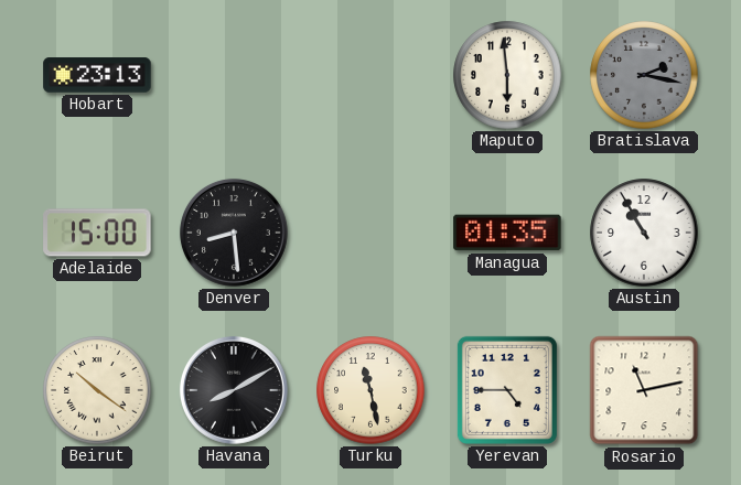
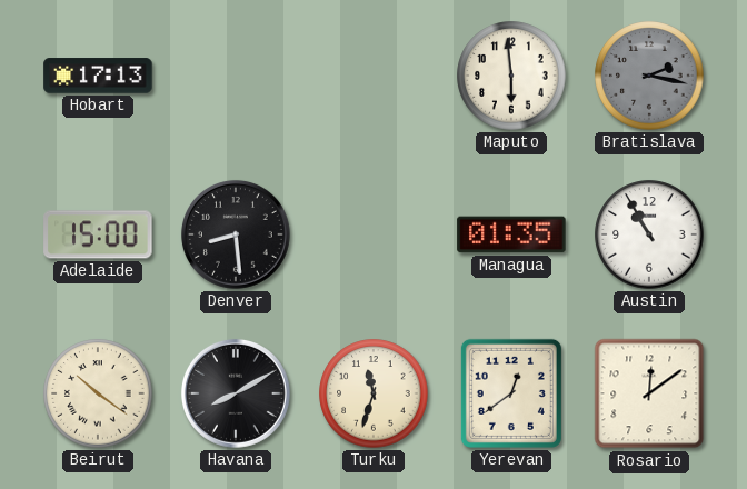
Hobart: 23:13 -> 17:13 (98, 76)
Turku: 11:28 -> 11:33 (373, 393)
Yerevan: 4:45 -> 12:39 (511, 393)
Rosario: 11:13 -> 12:09 (649, 393)
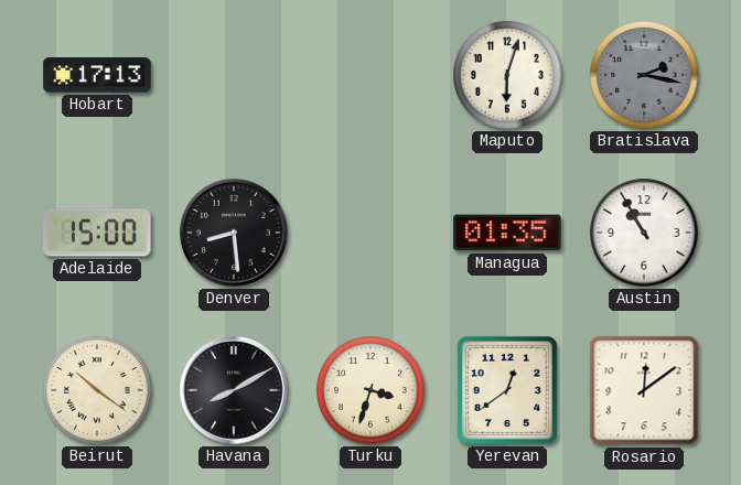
Maputo: 5:59 -> 6:03 (507, 75)
Turku: 11:33 -> 3:33 (370, 390)
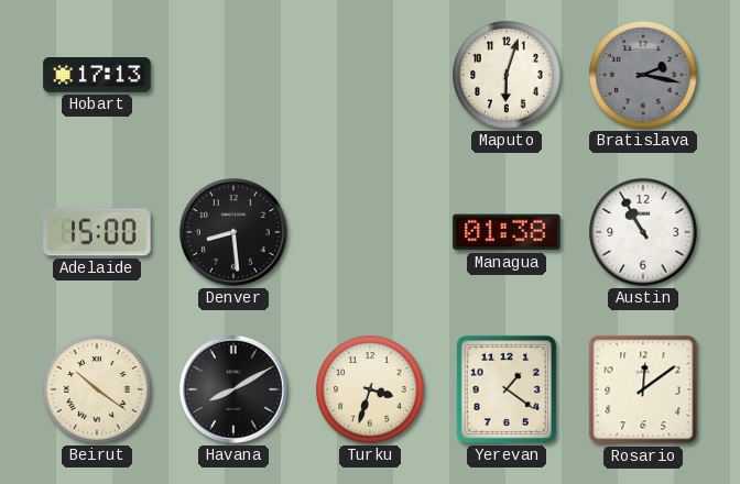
Managua: 01:35 -> 01:38 (507, 232)
Yerevan: 12:39 -> 1:21 (507, 389)
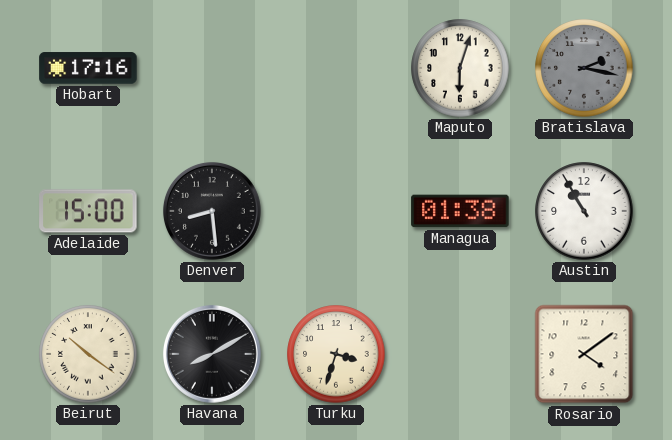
Hobart: 17:13 -> 17:16 (88, 68)
Yerevan: 1:21 -> none (507, 389)
Rosario: 12:09 -> 4:09 (584, 354)
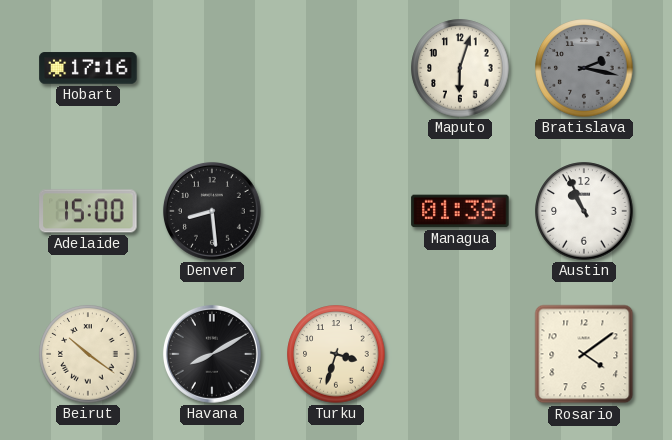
Austin: 10:55 -> 10:56 (584, 211)
